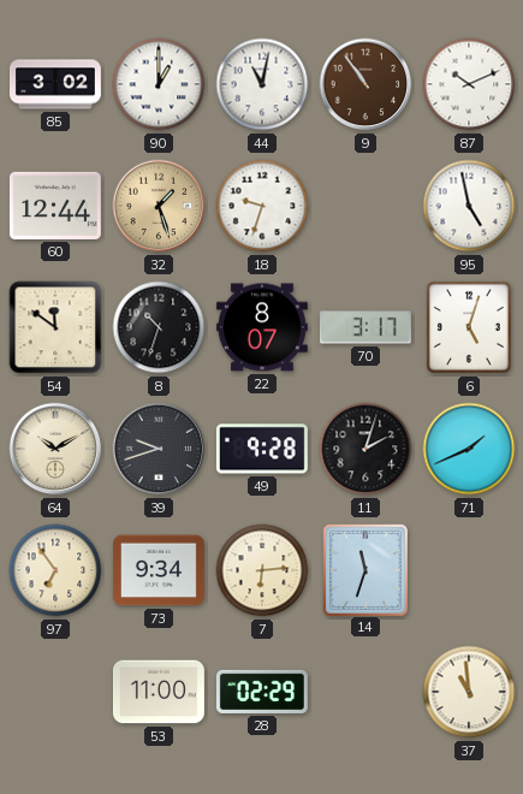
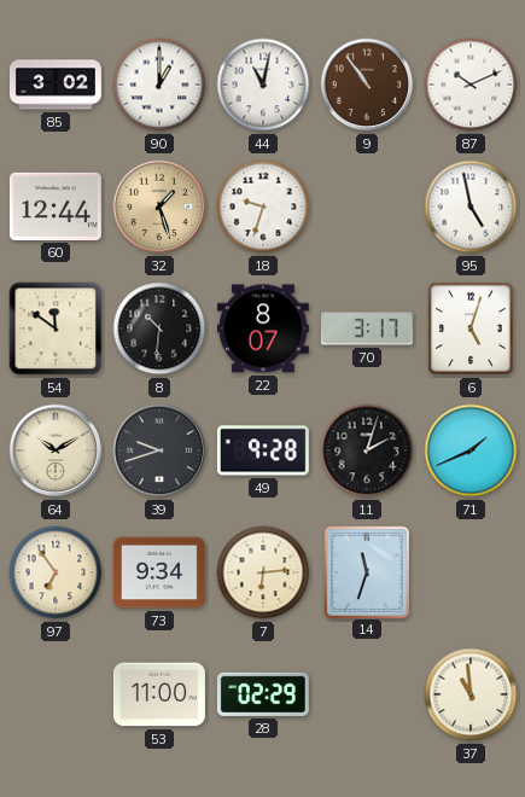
8: 10:33 -> 10:31 (159, 328)
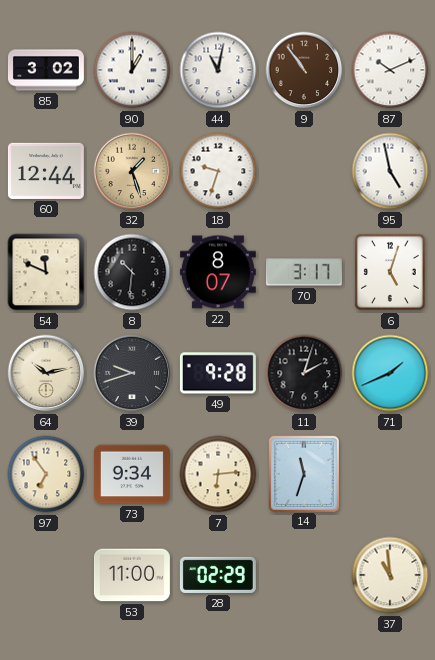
54: 11:51 -> 11:49 (46, 272)
64: 10:10 -> 10:13 (46, 373)
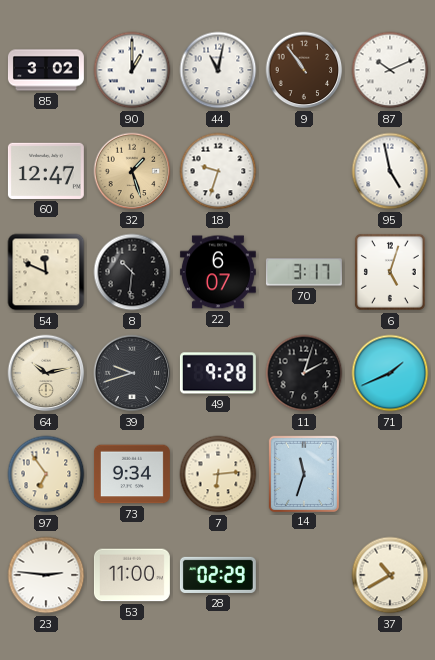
60: 12:44 -> 12:47 (46, 171)
22: 8:07 -> 6:07 (218, 272)
23: none -> 2:46 (46, 575)
37: 10:59 -> 10:40 (390, 575)
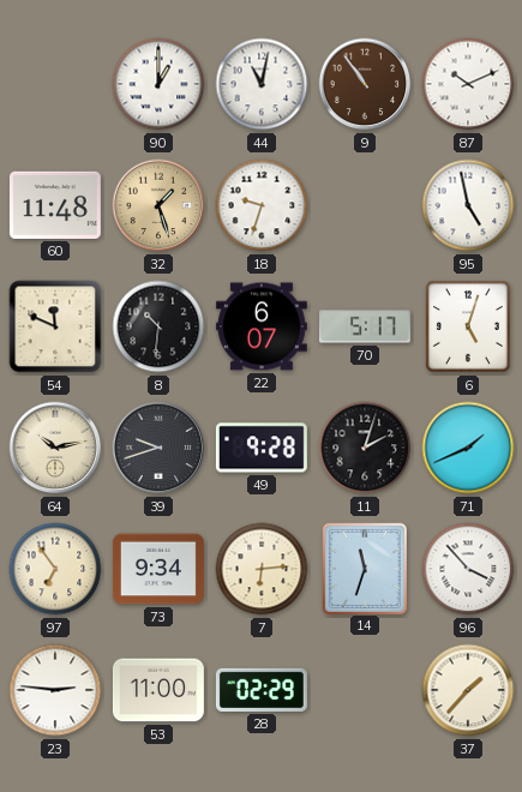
85: 3:02 -> none (46, 70)
60: 12:47 -> 11:48 (55, 205)
70: 3:17 -> 5:17 (365, 326)
96: none -> 3:53 (468, 569)
37: 10:40 -> 1:37 (468, 690)
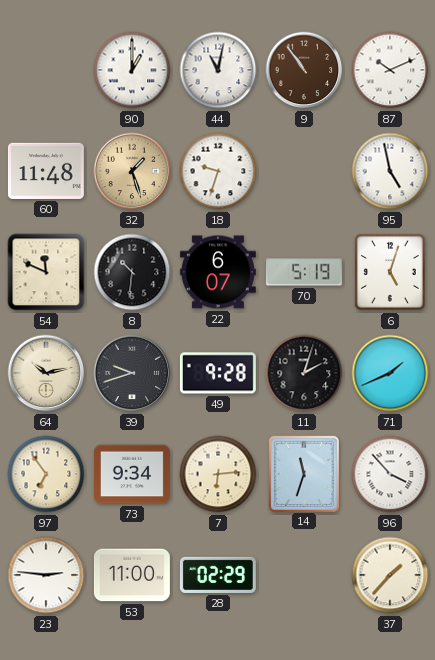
70: 5:17 -> 5:19 (304, 272)
